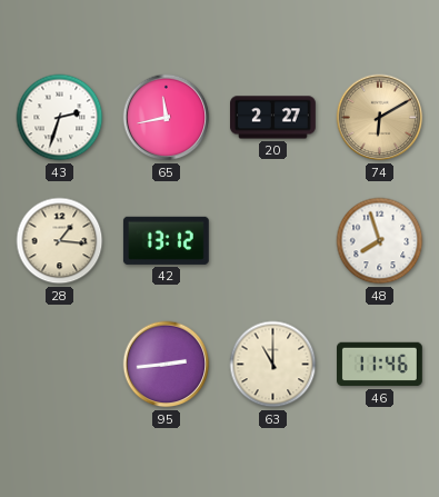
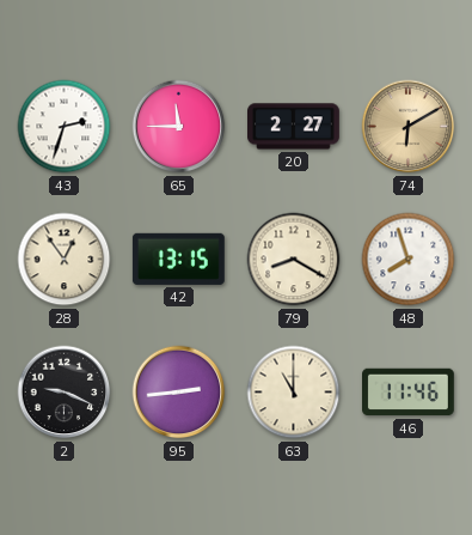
65: 11:43 -> 11:45 (179, 127)
28: 1:16 -> 12:54 (65, 260)
42: 13:12 -> 13:15 (178, 259)
79: none -> 8:20 (294, 260)
2: none -> 9:19 (65, 393)
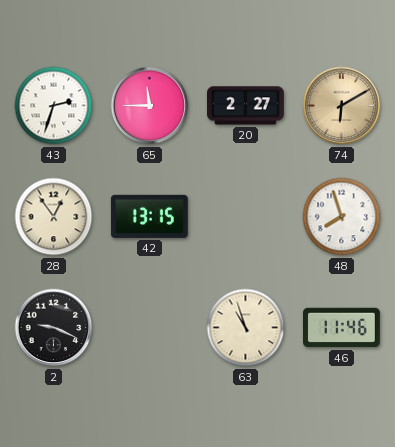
79: 8:20 -> none (294, 260)
95: 2:44 -> none (179, 393)
63: 11:00 -> 10:57 (246, 328)
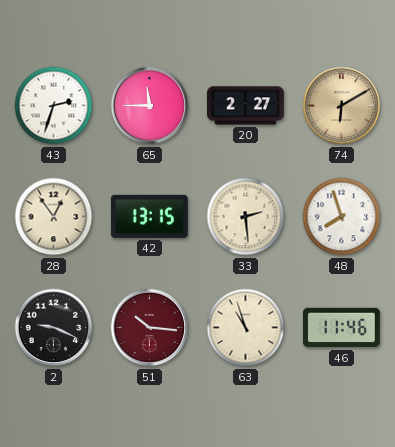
33: none -> 2:29 (246, 217)
51: none -> 10:16 (150, 328)
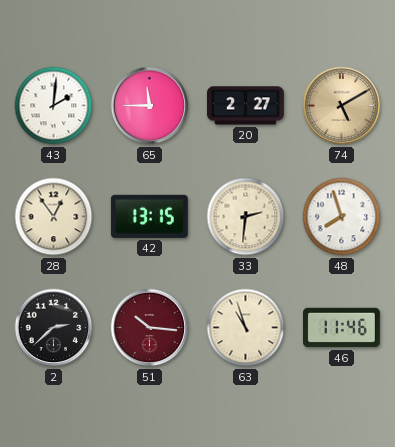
43: 2:33 -> 2:01 (54, 106)
74: 6:10 -> 5:10 (342, 106)
33: 2:29 -> 2:31 (246, 217)
2: 9:19 -> 2:38 (54, 328)
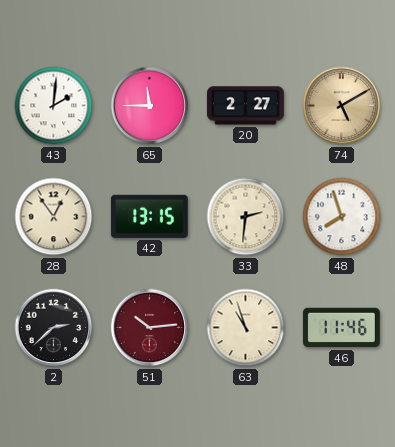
51: 10:16 -> 10:14 (150, 328)
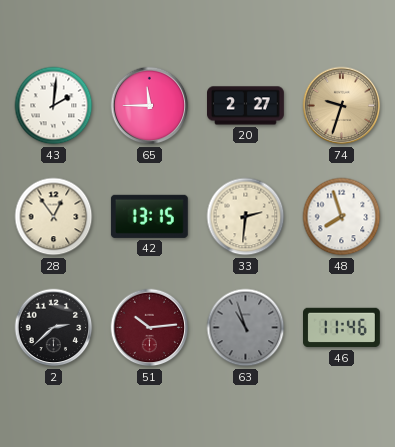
74: 5:10 -> 9:33 (342, 106)
63 dial: cream -> grey (246, 328)
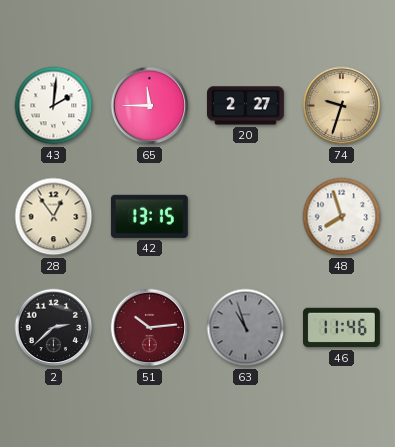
33: 2:31 -> none (246, 217)
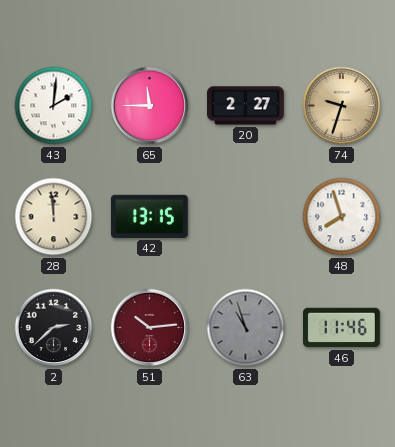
28: 12:54 -> 11:59 (54, 217)
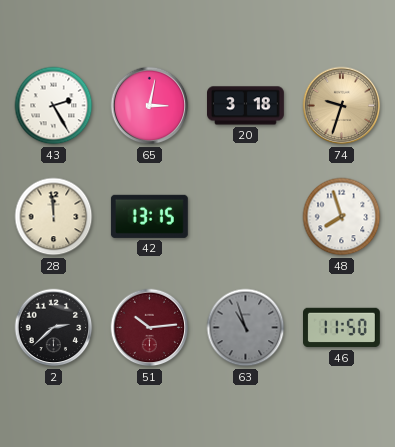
43: 2:01 -> 2:25 (54, 106)
65: 11:45 -> 3:02 (150, 106)
20: 2:27 -> 3:18 (246, 106)
46: 11:46 -> 11:50 (342, 328)
